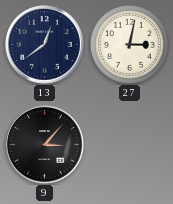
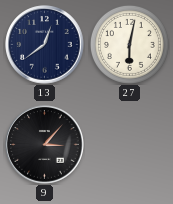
27: 3:02 -> 6:02 (129, 44)
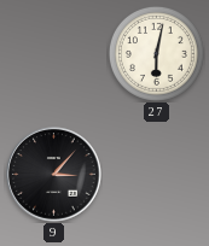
13: 12:39 -> none (45, 45)
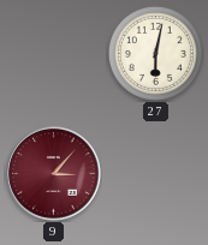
9 dial: black -> burgundy (54, 174)
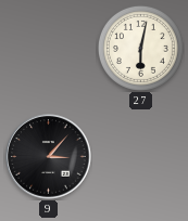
9 dial: burgundy -> black (49, 157)
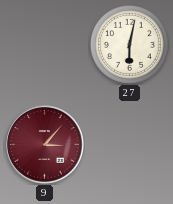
9 dial: black -> burgundy (45, 145)
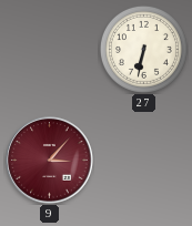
27: 6:02 -> 6:32 (143, 49)
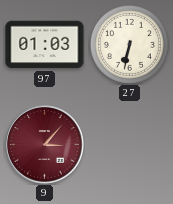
97: none -> 01:03 (45, 45)
